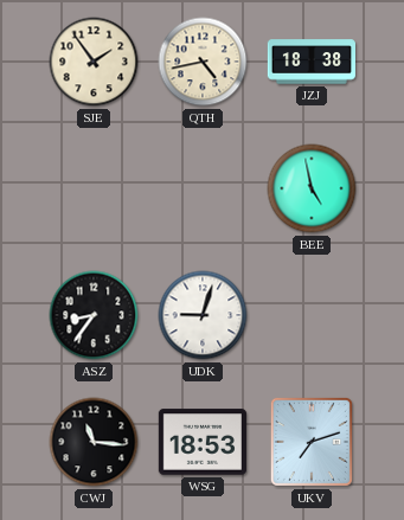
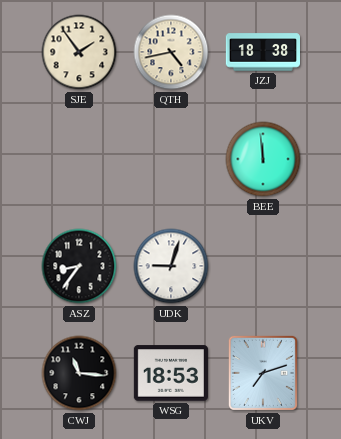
BEE: 4:58 -> 11:59 (263, 159)
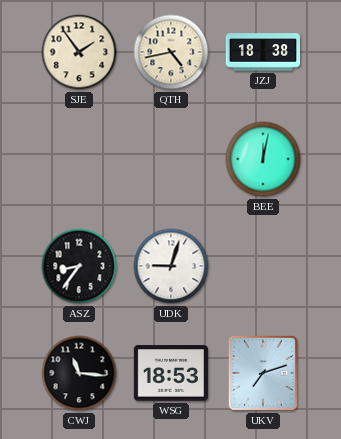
BEE: 11:59 -> 12:02 (263, 159)
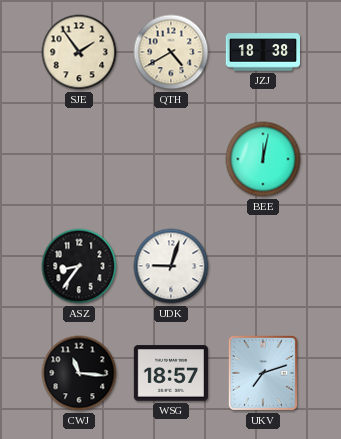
QTH: 4:43 -> 4:40 (171, 52)
WSG: 18:53 -> 18:57 (171, 373)
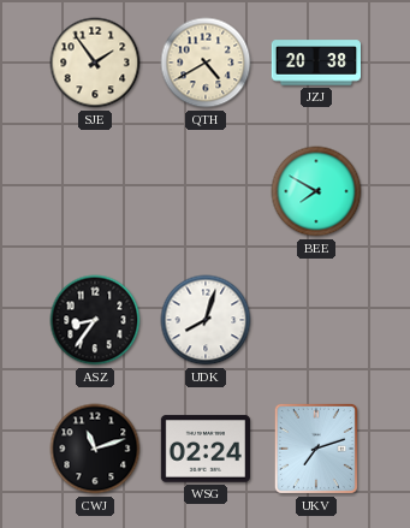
JZJ: 18:38 -> 20:38 (315, 63)
BEE: 12:02 -> 7:50 (316, 191)
UDK: 9:03 -> 8:03 (206, 320)
CWJ: 11:16 -> 11:12 (95, 449)
WSG: 18:57 -> 02:24 (206, 449)
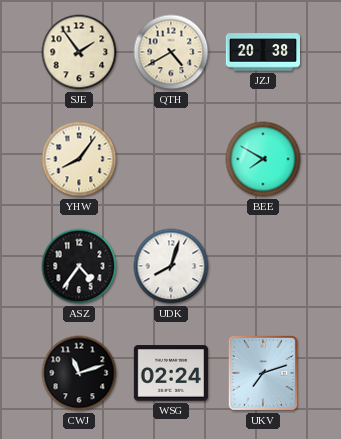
YHW: none -> 8:06 (79, 159)
ASZ: 8:36 -> 4:36 (79, 266)
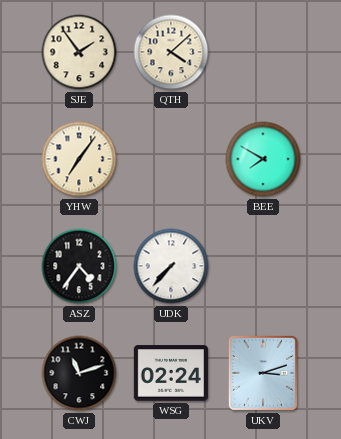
QTH: 4:40 -> 4:08 (171, 52)
JZJ: 20:38 -> none (262, 52)
YHW: 8:06 -> 7:06 (79, 159)
UDK: 8:03 -> 7:37 (171, 266)
UKV: 7:12 -> 3:12 (263, 373)
